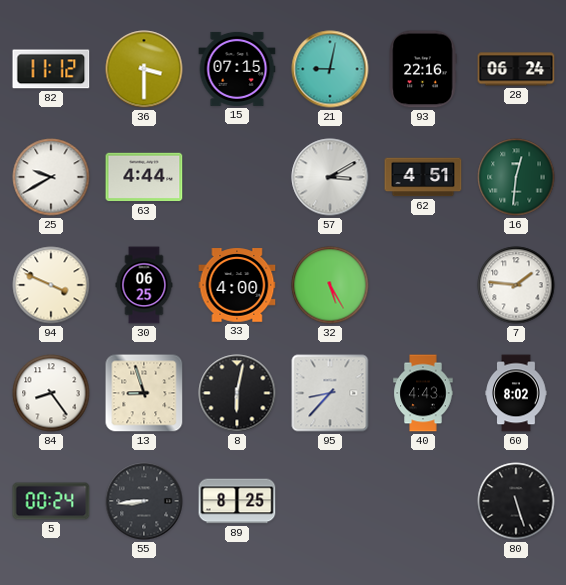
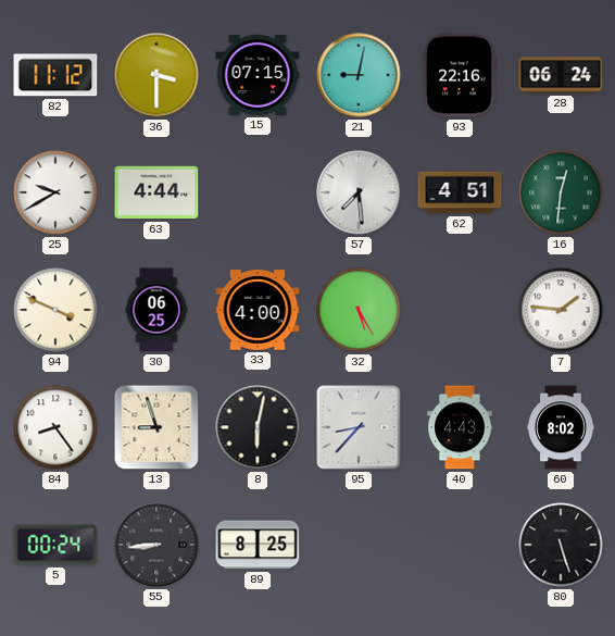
57: 3:10 -> 7:29 (359, 192)
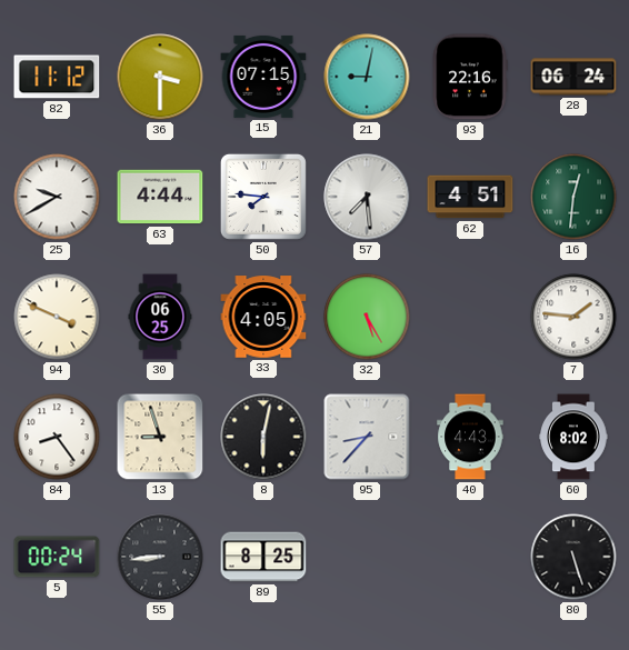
50: none -> 7:46 (263, 197)
33: 4:00 -> 4:05 (263, 317)
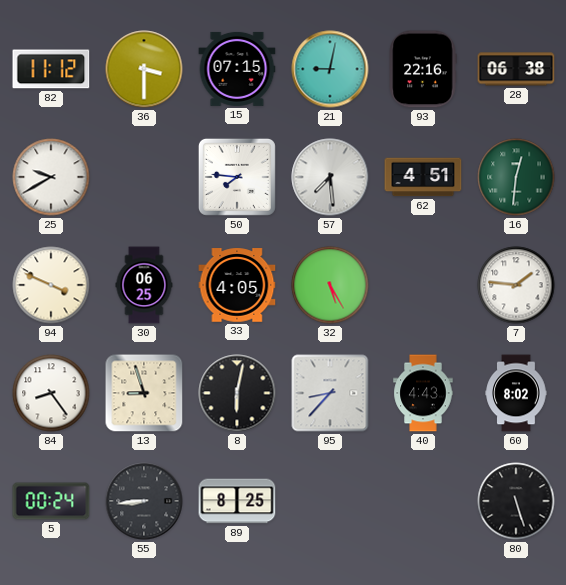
28: 06:24 -> 06:38 (516, 69)
63: 4:44 -> none (160, 197)
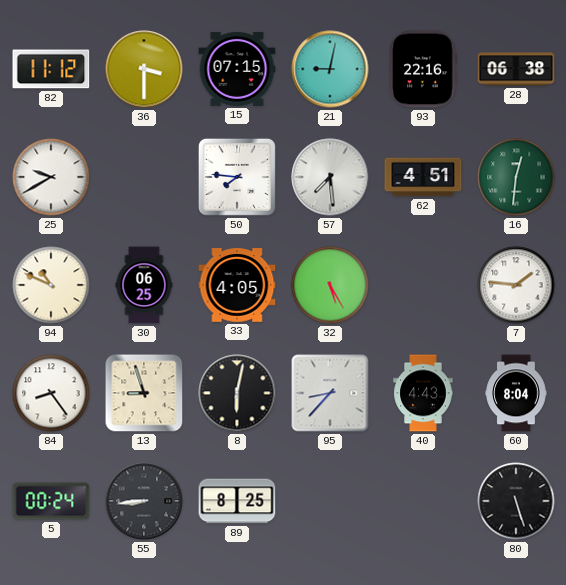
94: 3:49 -> 10:49 (51, 285)
60: 8:02 -> 8:04 (516, 393)
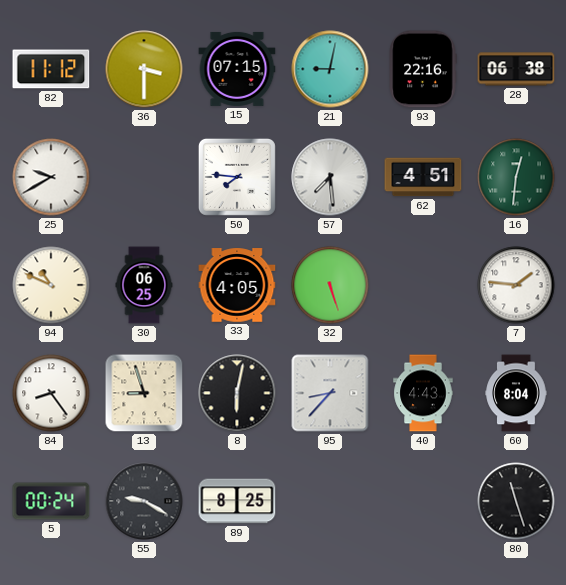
32: 5:25 -> 5:27 (330, 285)
55: 8:44 -> 9:20 (144, 501)
80: 5:27 -> 11:27 (516, 501)
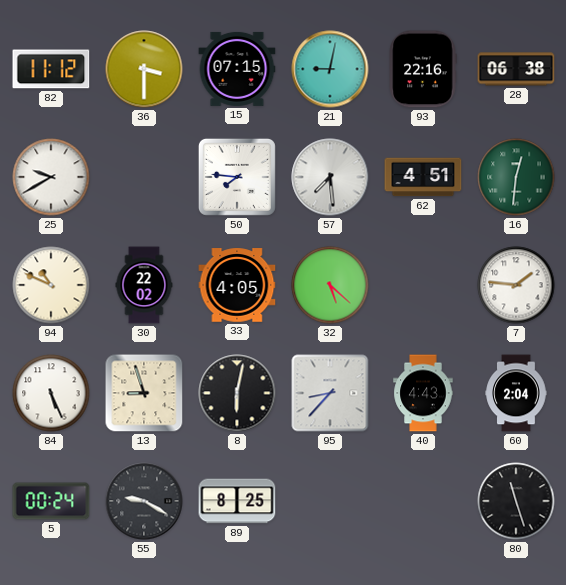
30: 06:25 -> 22:02 (144, 285)
32: 5:27 -> 5:22 (330, 285)
84: 8:24 -> 5:26 (51, 393)
60: 8:04 -> 2:04 (516, 393)
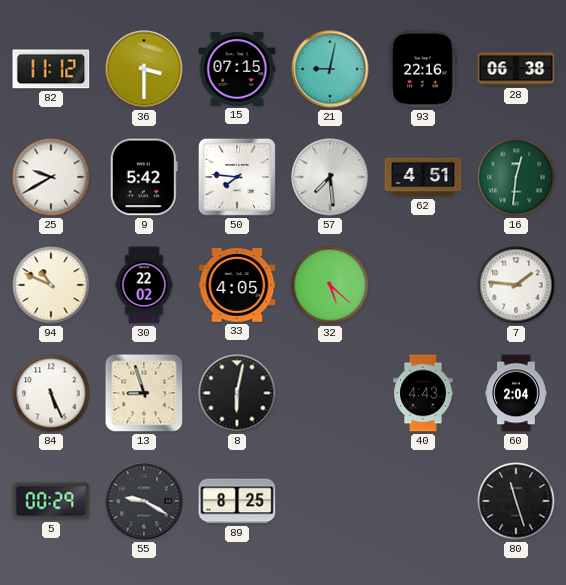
9: none -> 5:42 (144, 177)
95: 8:37 -> none (330, 393)
5: 00:24 -> 00:29 (51, 501)
